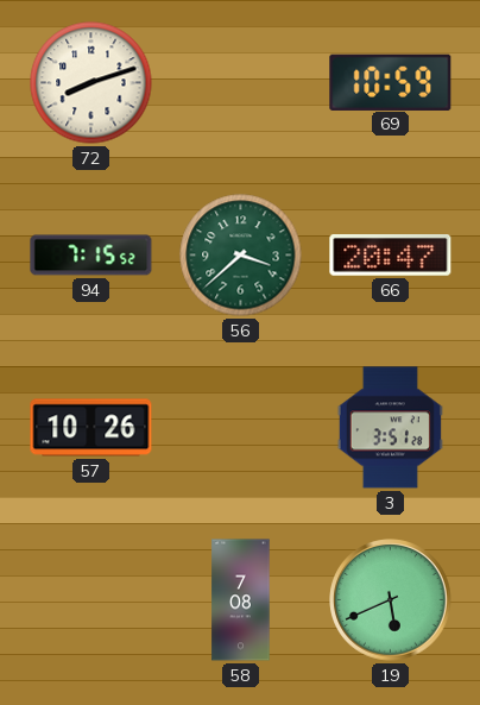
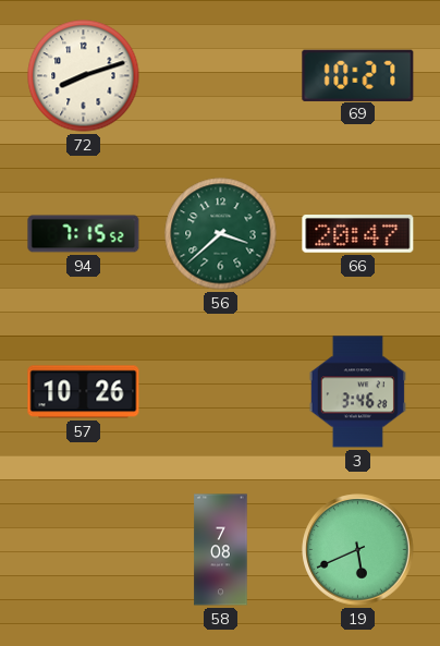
69: 10:59 -> 10:27 (358, 75)
3: 3:51 -> 3:46 (357, 392)
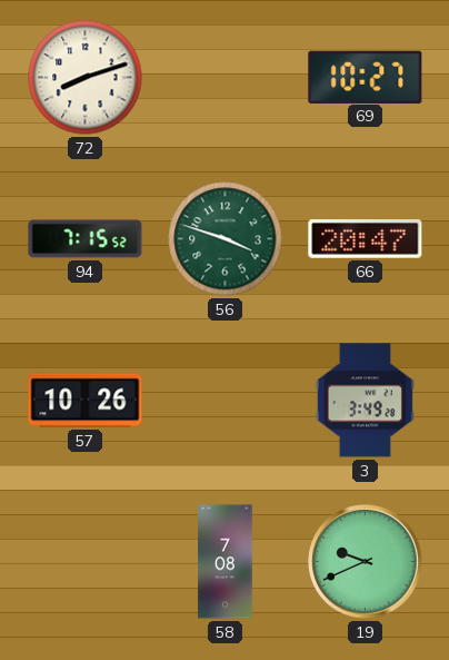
56: 3:38 -> 3:48 (226, 239)
3: 3:46 -> 3:49 (365, 401)
19: 5:41 -> 9:41 (366, 562)
